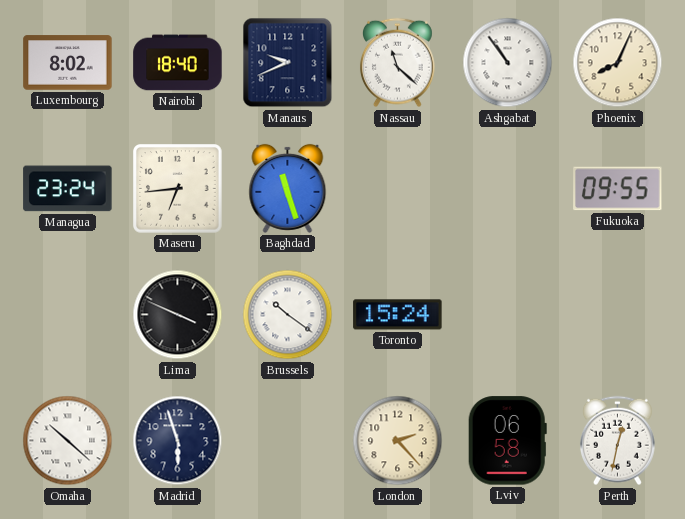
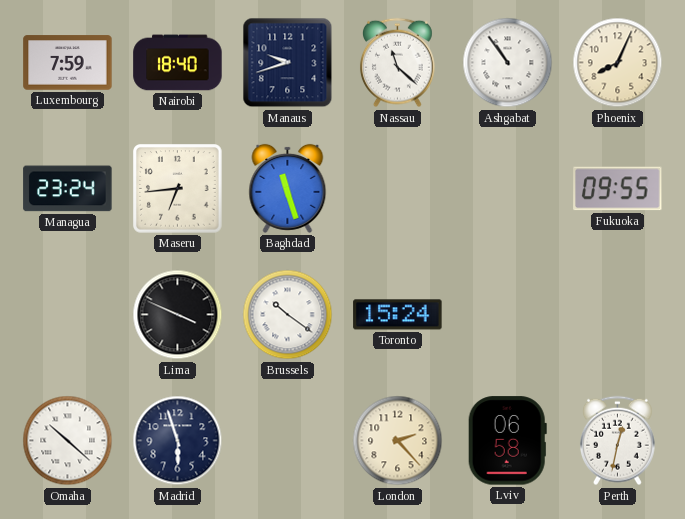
Luxembourg: 8:02 -> 7:59 (68, 63)
Manaus: 9:41 -> 9:42 (288, 63)
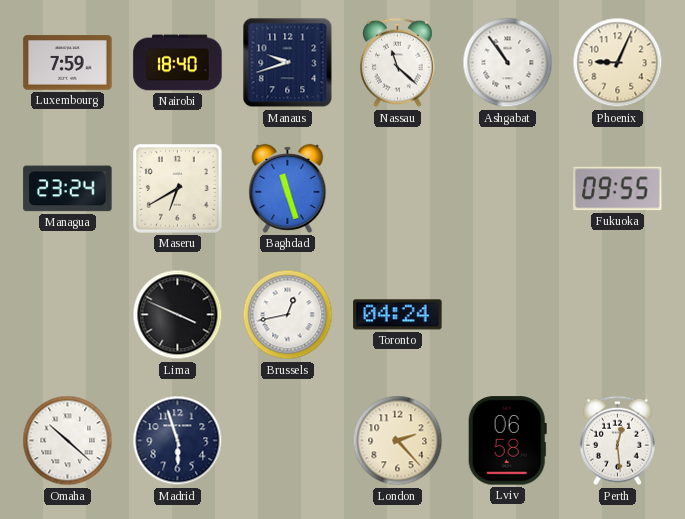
Phoenix: 8:04 -> 9:04 (618, 63)
Maseru: 6:44 -> 6:40 (178, 189)
Brussels: 10:21 -> 12:43 (288, 315)
Toronto: 15:24 -> 04:24 (398, 315)
Perth: 12:32 -> 12:29 (617, 441)
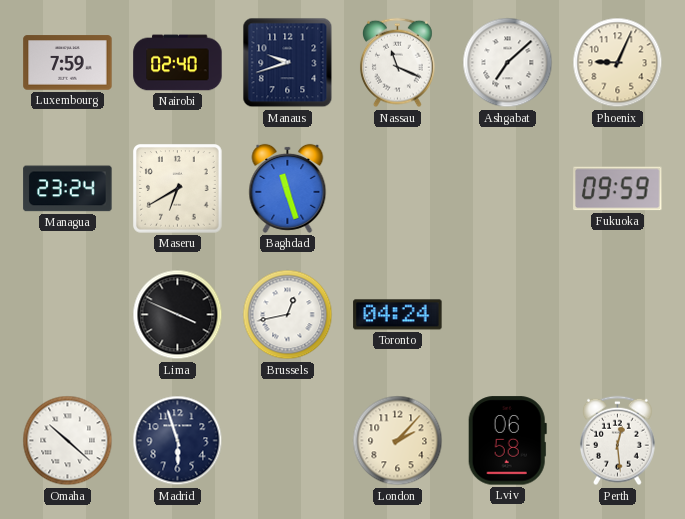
Nairobi: 18:40 -> 02:40 (178, 63)
Nassau: 11:22 -> 11:19 (397, 63)
Ashgabat: 10:54 -> 7:08 (508, 63)
Fukuoka: 09:55 -> 09:59 (618, 189)
London: 2:23 -> 2:07 (398, 441)
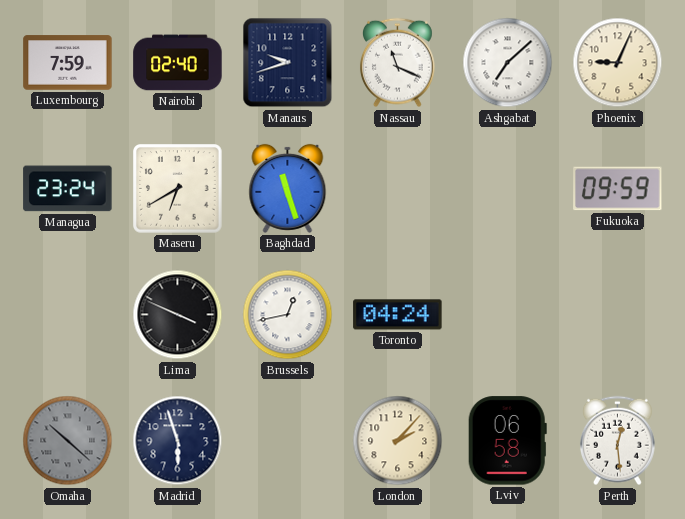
Omaha dial: white -> grey (68, 441)
